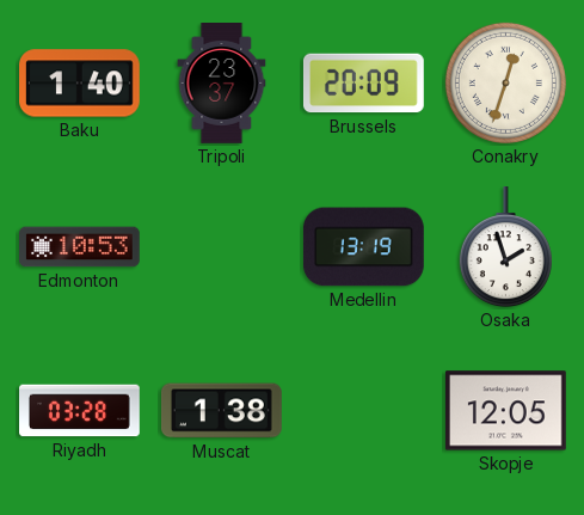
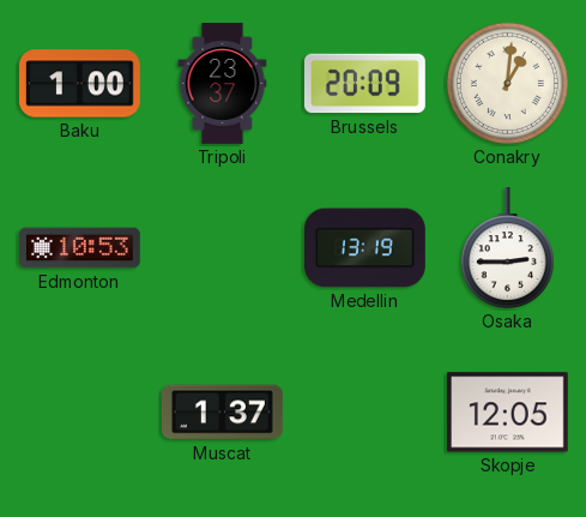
Baku: 1:40 -> 1:00 (80, 84)
Conakry: 12:33 -> 1:01 (507, 83)
Osaka: 1:57 -> 2:45 (507, 250)
Riyadh: 03:28 -> none (80, 411)
Muscat: 1:38 -> 1:37 (222, 413)
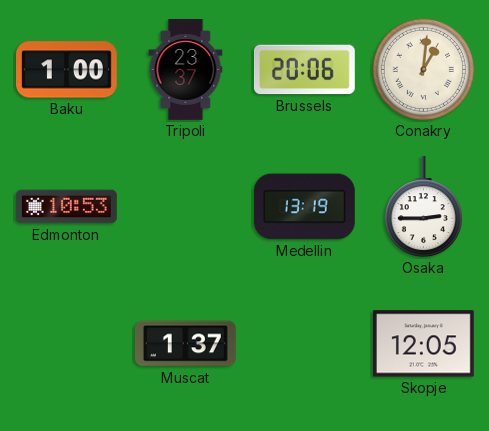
Brussels: 20:09 -> 20:06 (304, 70)
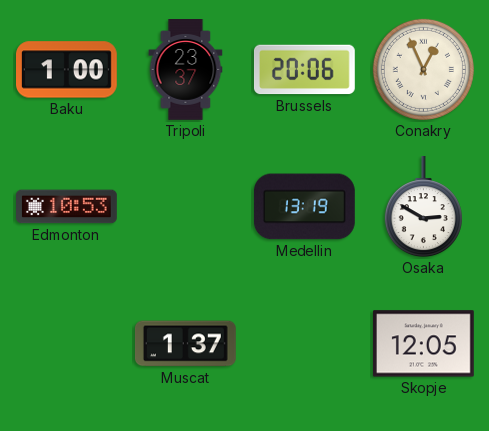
Conakry: 1:01 -> 12:56 (423, 69)
Osaka: 2:45 -> 2:50 (423, 208)
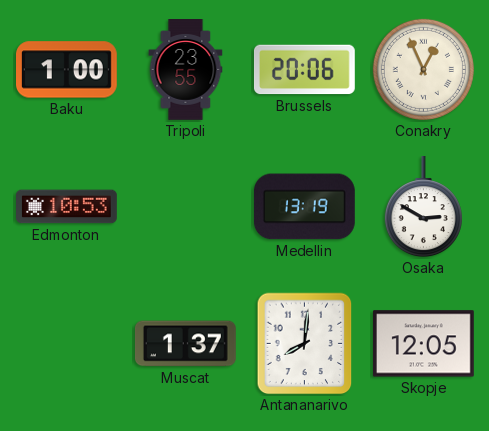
Tripoli: 23:37 -> 23:55 (186, 70)
Antananarivo: none -> 8:01 (305, 344)
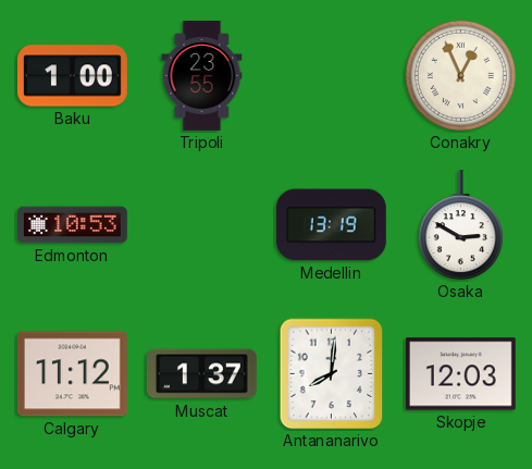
Brussels: 20:06 -> none (304, 70)
Calgary: none -> 11:12 (72, 374)
Skopje: 12:05 -> 12:03 (460, 374)
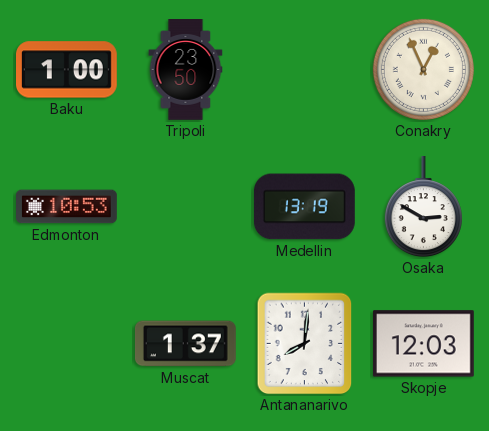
Tripoli: 23:55 -> 23:50 (186, 70)
Calgary: 11:12 -> none (72, 374)
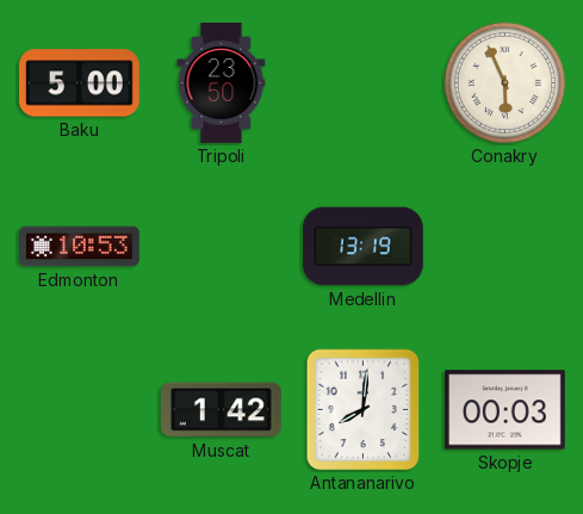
Baku: 1:00 -> 5:00 (80, 83)
Conakry: 12:56 -> 5:56 (504, 82)
Osaka: 2:50 -> none (423, 208)
Muscat: 1:37 -> 1:42 (221, 410)
Skopje: 12:03 -> 00:03 (504, 410)
